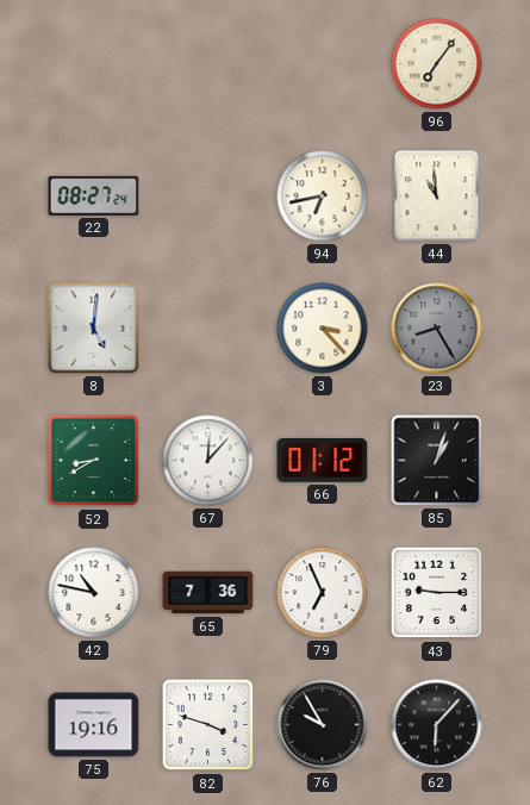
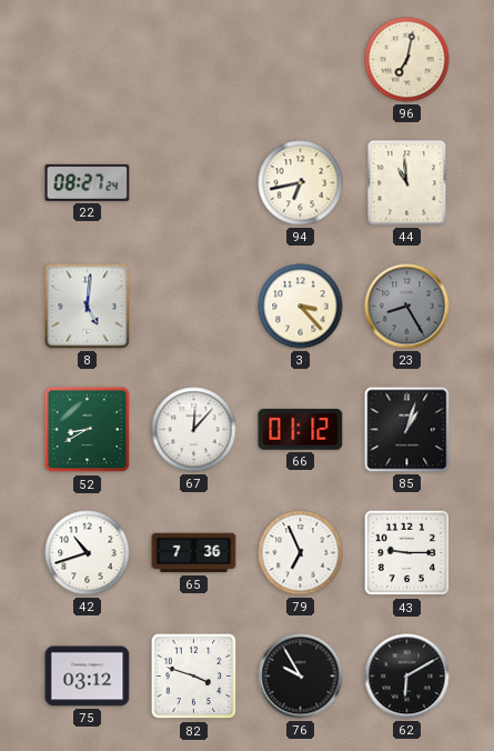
96: 7:06 -> 7:02 (407, 60)
42: 10:47 -> 10:42 (88, 553)
75: 19:16 -> 03:12 (88, 677)
62: 6:07 -> 6:10 (407, 677)
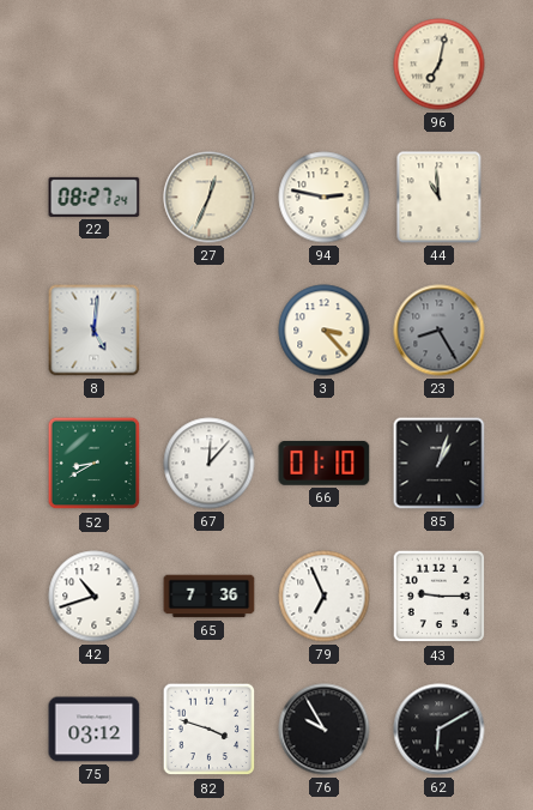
27: none -> 12:34 (210, 198)
94: 6:43 -> 2:47 (325, 198)
66: 01:12 -> 01:10 (325, 463)
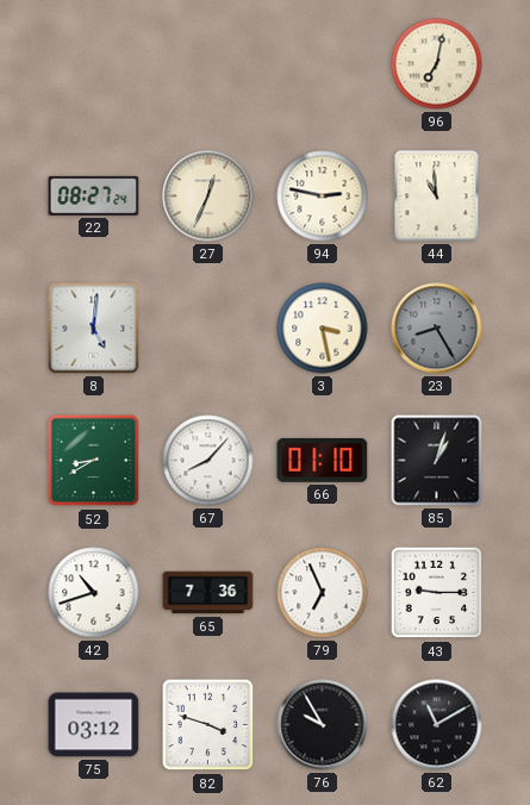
3: 3:23 -> 3:28 (323, 329)
67: 12:07 -> 8:07 (208, 461)
62: 6:10 -> 11:10 (437, 725)
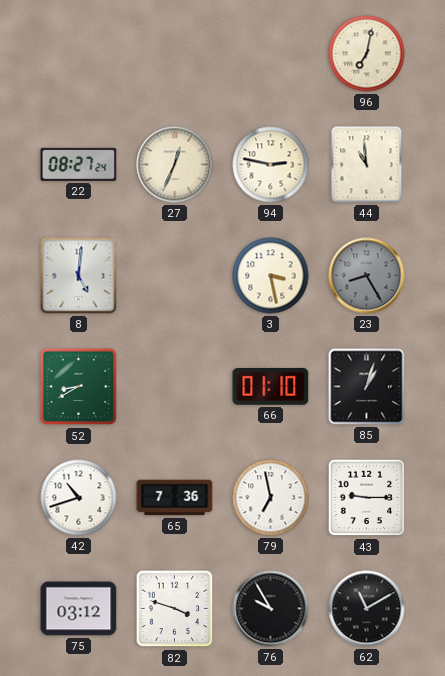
67: 8:07 -> none (208, 461)
79: 6:56 -> 6:58 (271, 498)
